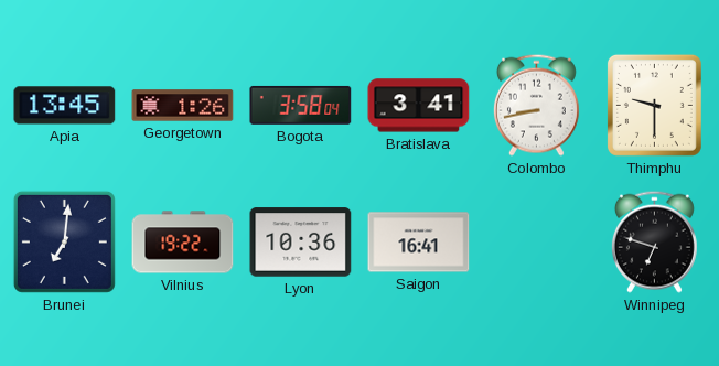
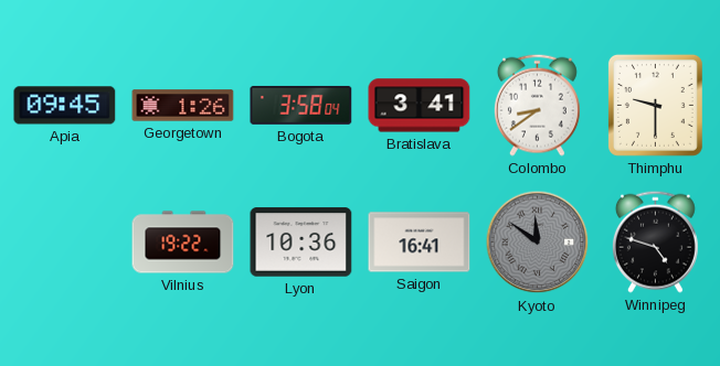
Apia: 13:45 -> 09:45 (65, 106)
Colombo: 8:43 -> 8:39 (537, 105)
Brunei: 7:01 -> none (64, 241)
Kyoto: none -> 11:51 (538, 243)
Winnipeg: 6:48 -> 4:48 (655, 241)
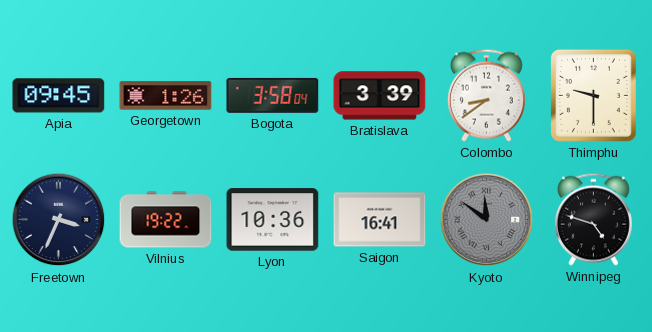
Bratislava: 3:41 -> 3:39 (380, 96)
Freetown: none -> 3:34 (59, 220)
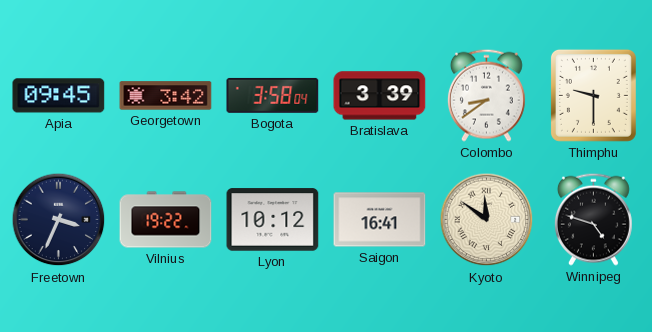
Georgetown: 1:26 -> 3:42 (166, 96)
Lyon: 10:36 -> 10:12 (273, 220)
Kyoto dial: grey -> cream (487, 220)
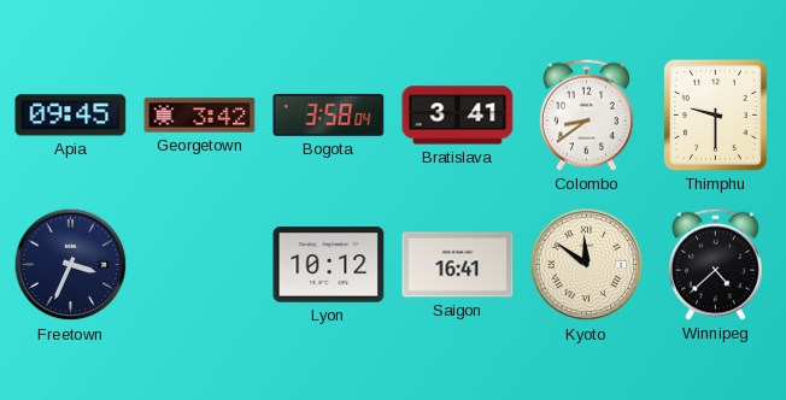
Bratislava: 3:39 -> 3:41 (458, 116)
Vilnius: 19:22 -> none (166, 220)
Winnipeg: 4:48 -> 4:38 (715, 264)
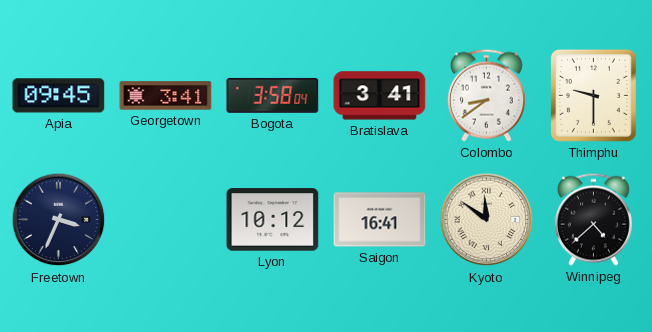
Georgetown: 3:42 -> 3:41 (166, 96)
